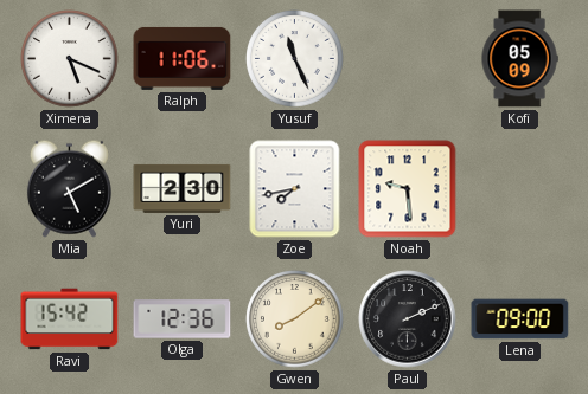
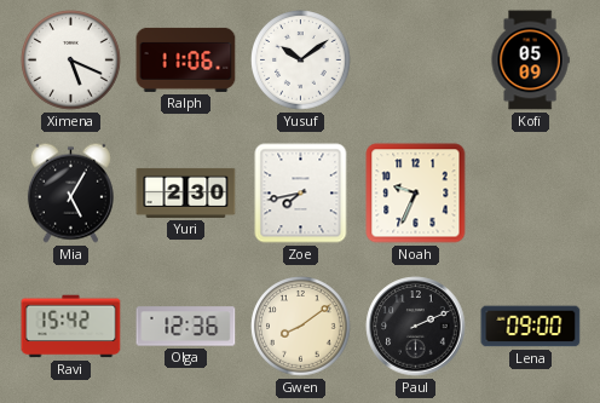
Yusuf: 11:26 -> 10:09 (301, 61)
Mia: 5:10 -> 5:05 (70, 192)
Noah: 9:29 -> 9:34 (416, 194)
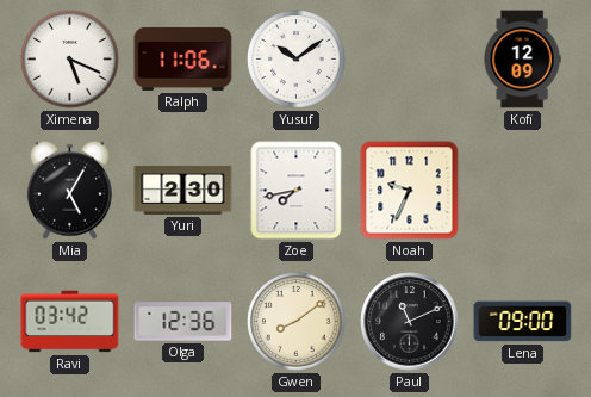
Kofi: 05:09 -> 12:09 (522, 60)
Ravi: 15:42 -> 03:42 (70, 322)
Paul: 2:11 -> 11:11 (410, 322)
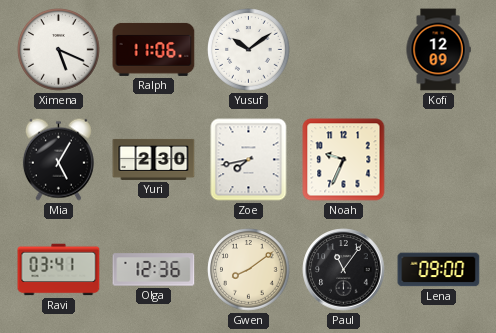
Ravi: 03:42 -> 03:41 (59, 270)
Paul: 11:11 -> 11:06 (344, 270)
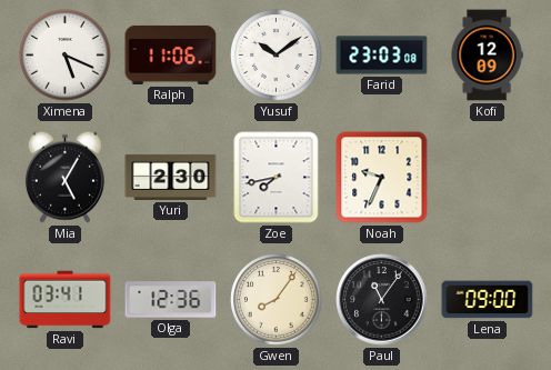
Farid: none -> 23:03 (382, 56)
Gwen: 8:09 -> 8:06 (277, 300)
